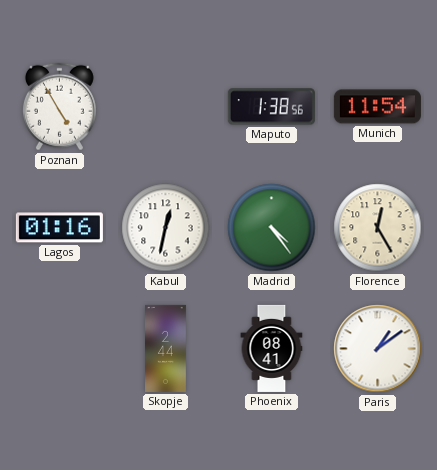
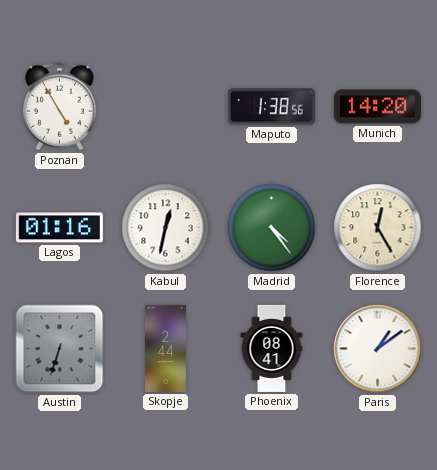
Munich: 11:54 -> 14:20 (377, 107)
Austin: none -> 6:33 (60, 349)
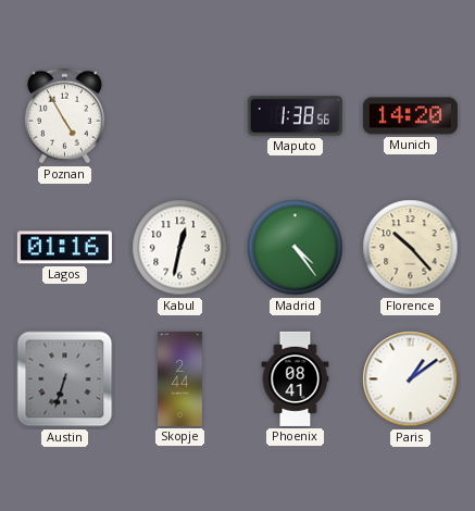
Florence: 12:25 -> 10:23 (411, 248)
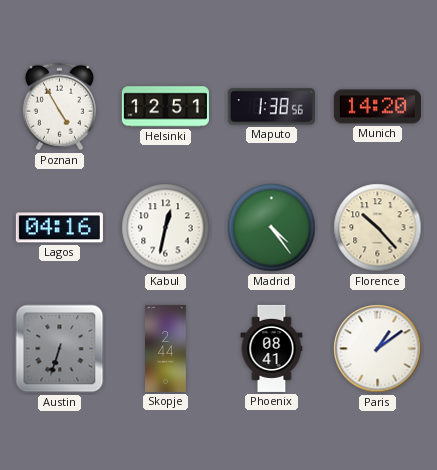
Helsinki: none -> 12:51 (165, 107)
Lagos: 01:16 -> 04:16 (59, 228)
